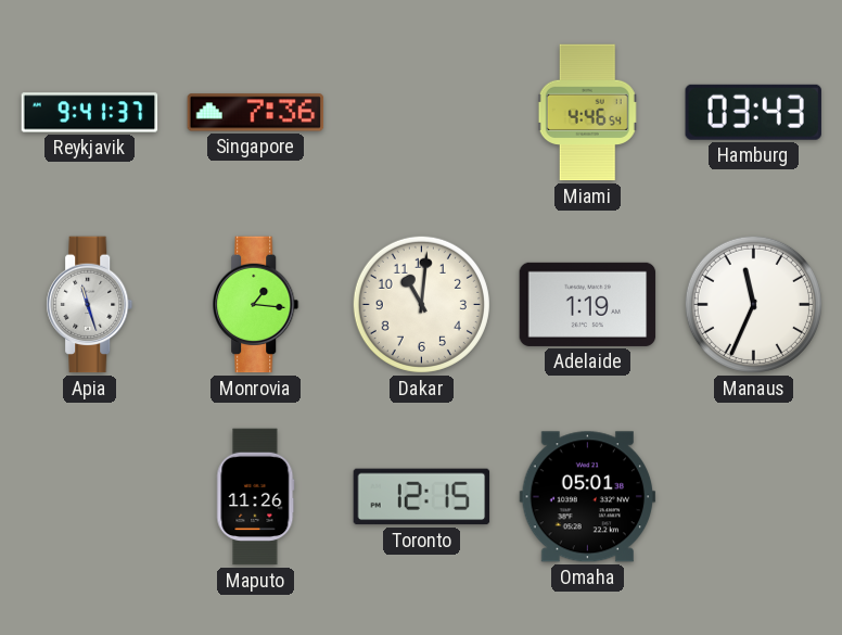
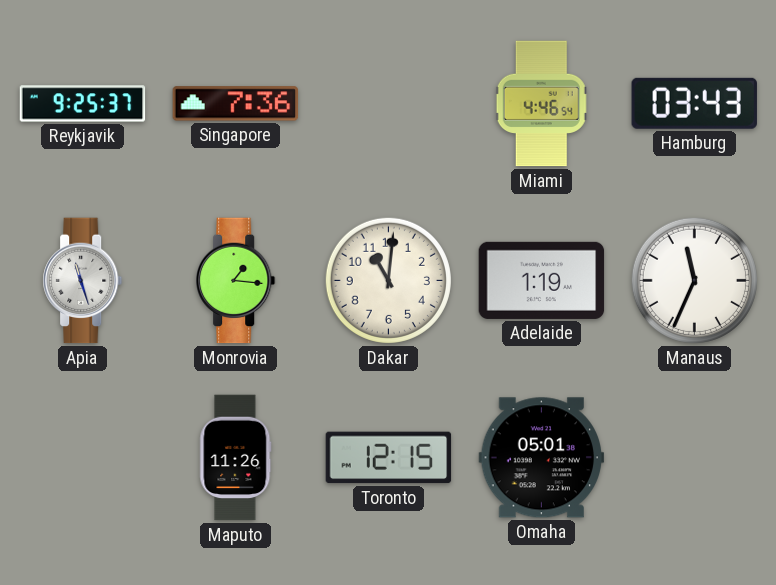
Reykjavik: 9:41 -> 9:25 (83, 104)
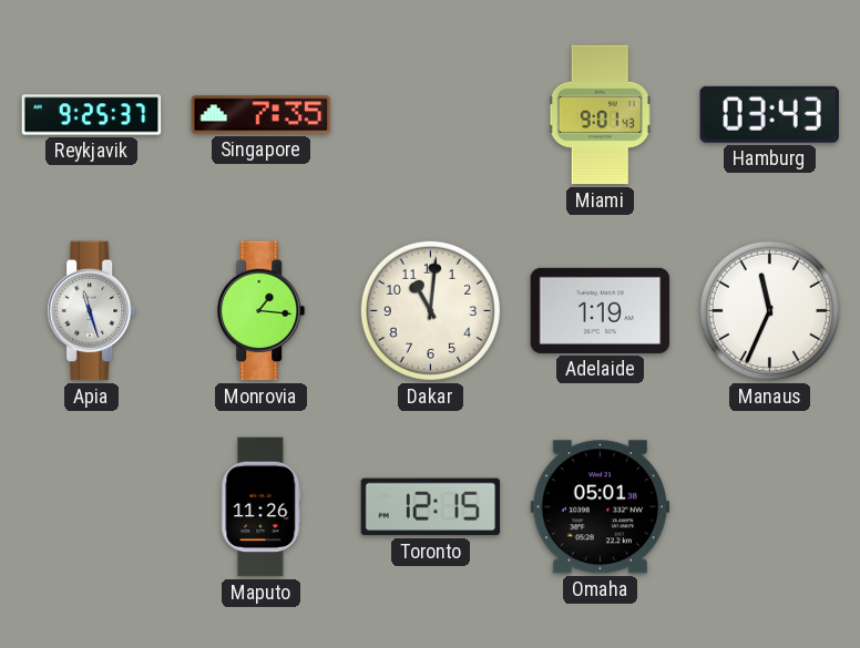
Singapore: 7:36 -> 7:35 (262, 115)
Miami: 4:46 -> 9:01 (601, 115)
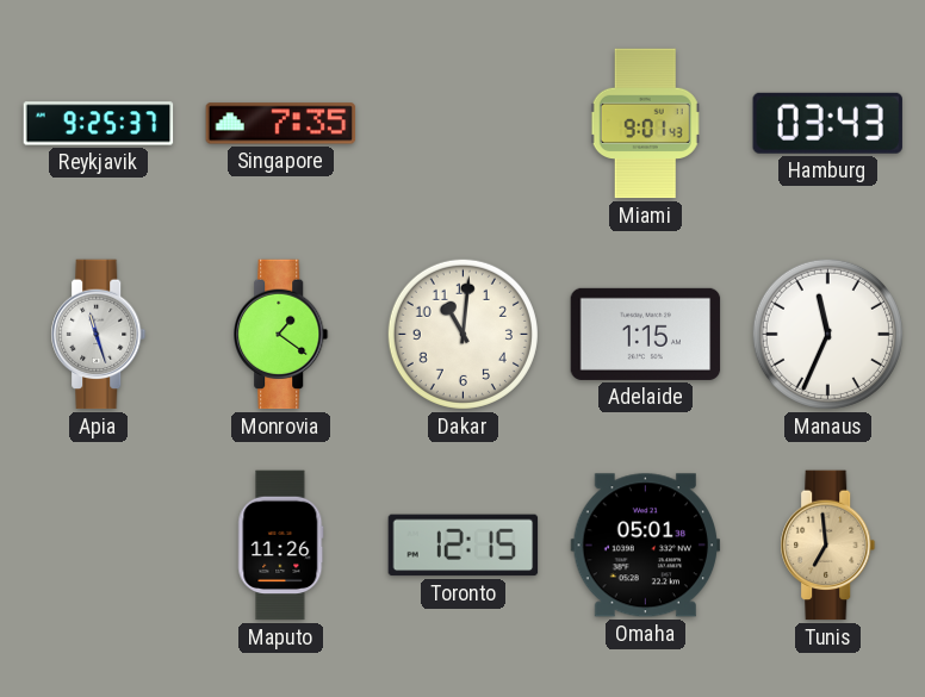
Monrovia: 1:16 -> 1:21 (281, 335)
Adelaide: 1:19 -> 1:15 (646, 334)
Tunis: none -> 6:59 (828, 546)
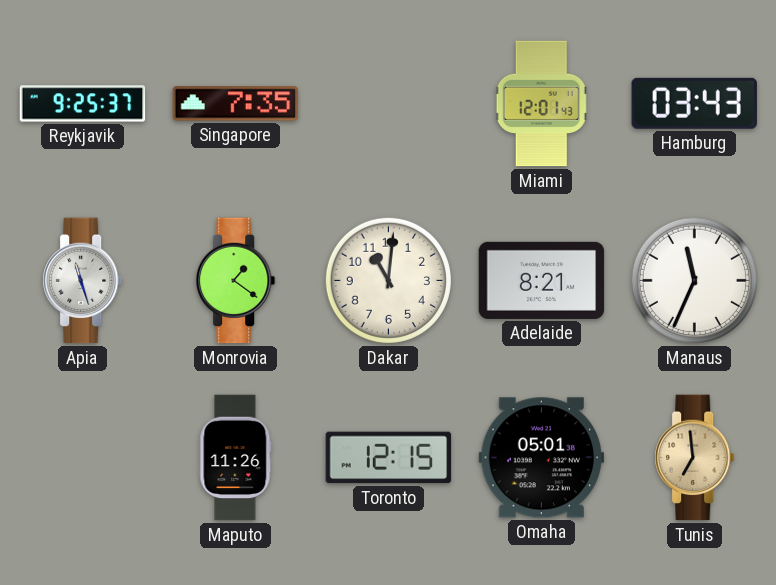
Miami: 9:01 -> 12:01 (542, 104)
Adelaide: 1:15 -> 8:21 (542, 280)
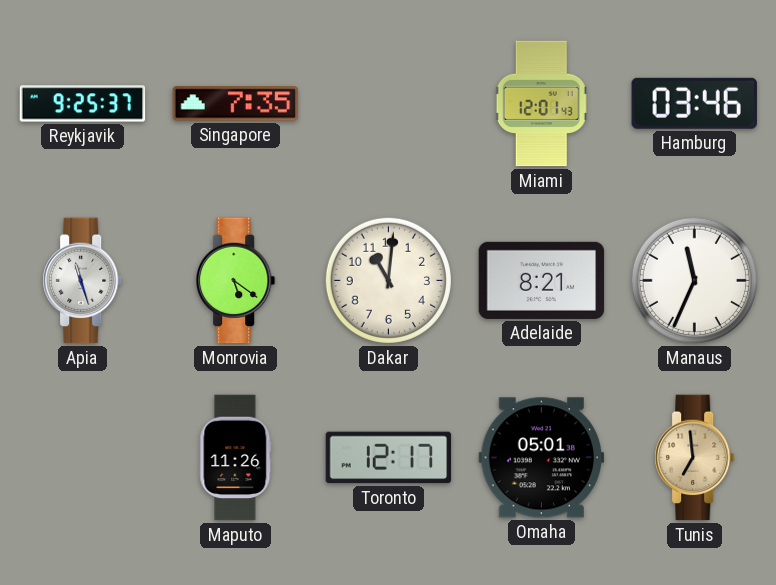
Hamburg: 03:43 -> 03:46 (694, 103)
Monrovia: 1:21 -> 5:21 (236, 281)
Toronto: 12:15 -> 12:17 (389, 458)
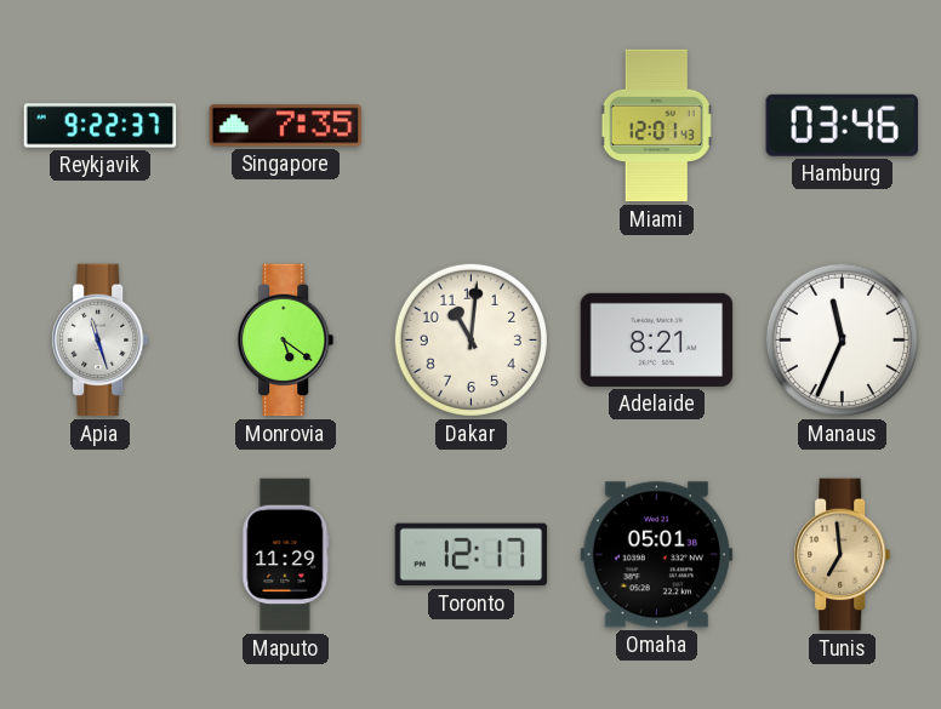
Reykjavik: 9:25 -> 9:22 (101, 126)
Maputo: 11:26 -> 11:29 (286, 555)
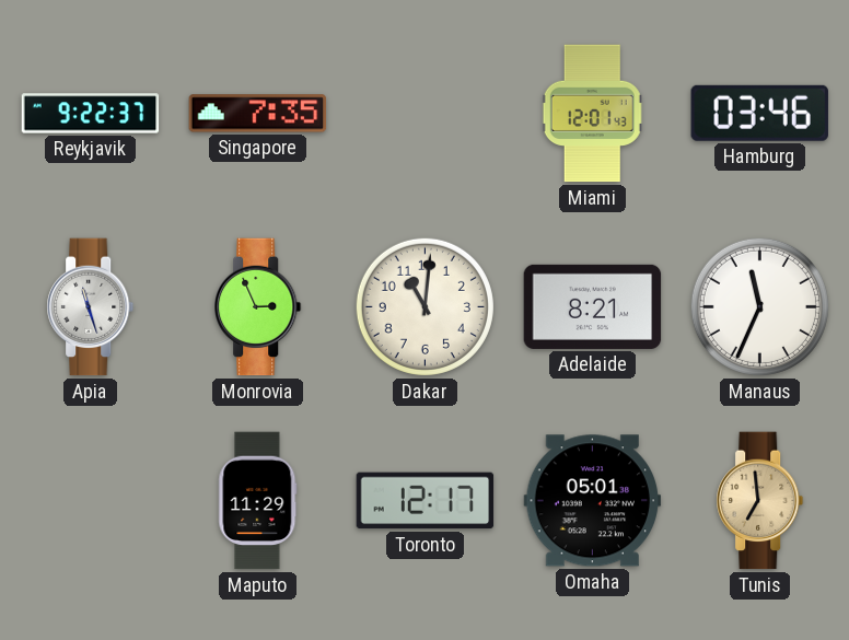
Monrovia: 5:21 -> 2:56 (258, 307)
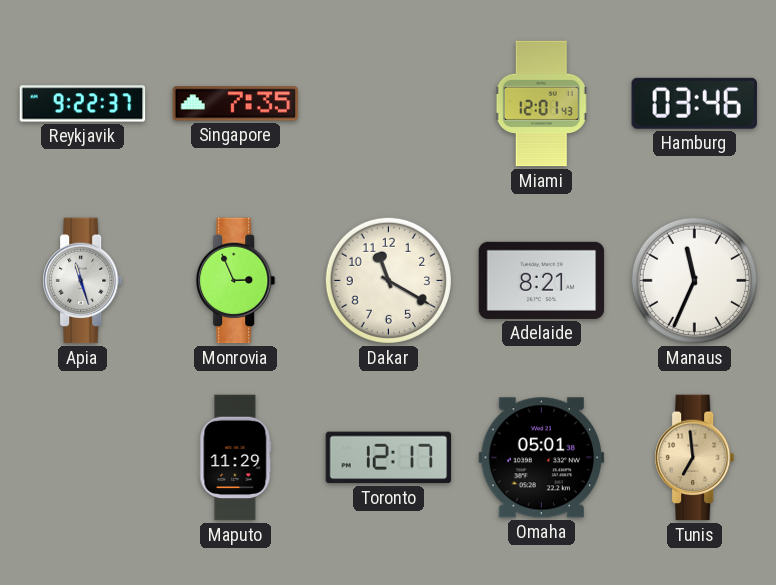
Dakar: 11:01 -> 11:20 (388, 280)
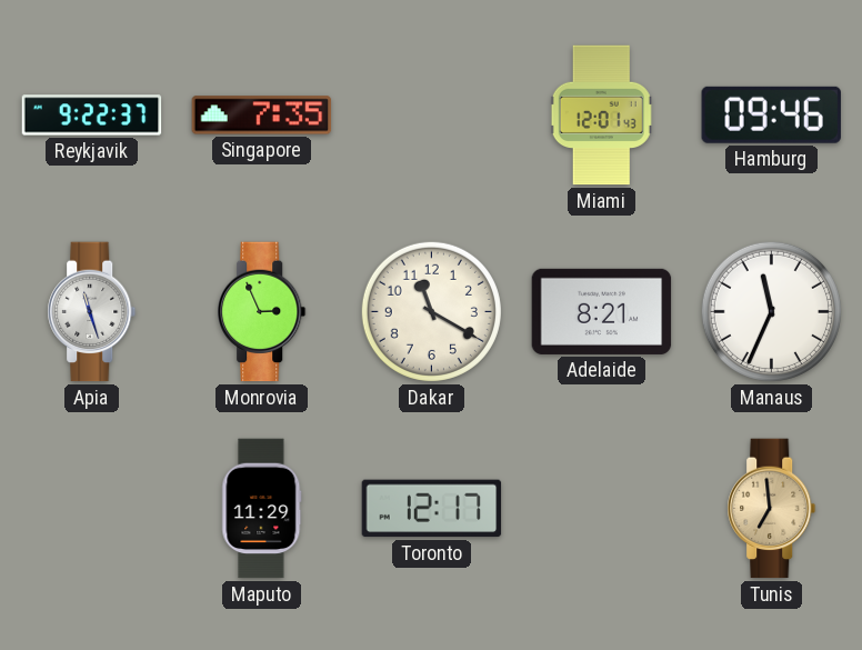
Hamburg: 03:46 -> 09:46 (771, 114)
Omaha: 05:01 -> none (542, 458)
